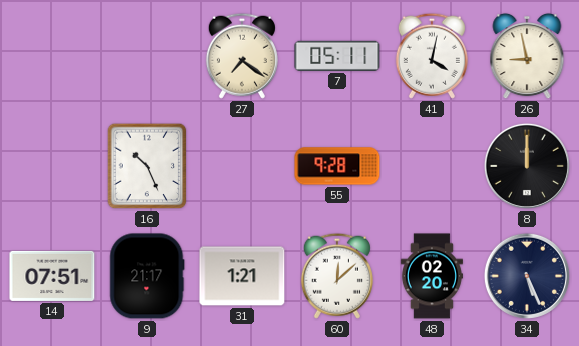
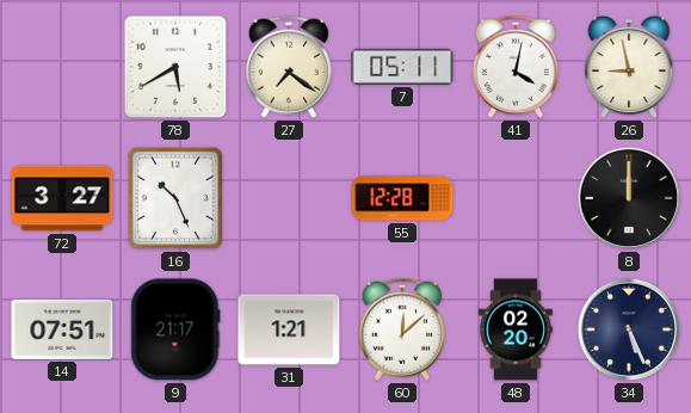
78: none -> 5:40 (175, 67)
72: none -> 3:27 (62, 198)
55: 9:28 -> 12:28 (402, 198)
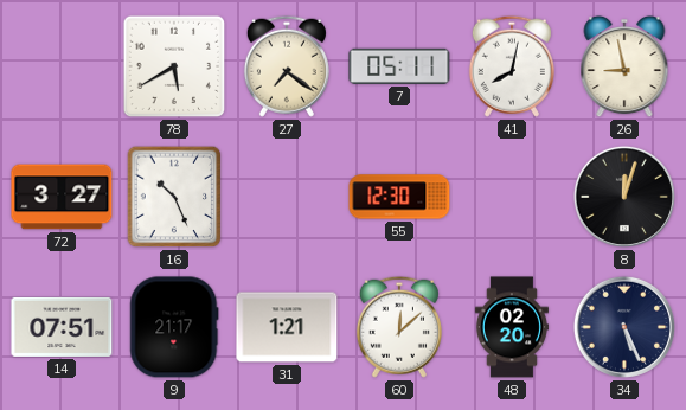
41: 4:02 -> 8:02 (512, 66)
55: 12:28 -> 12:30 (399, 197)
8: 12:00 -> 12:03 (624, 197)
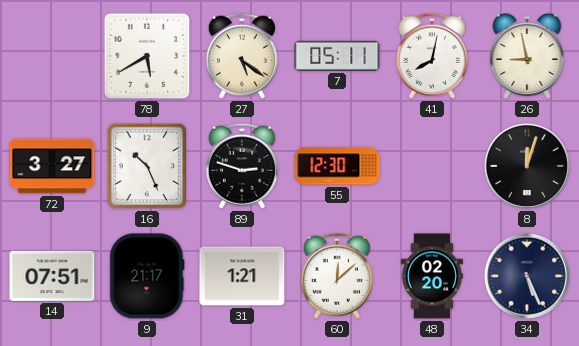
27: 7:21 -> 5:21 (242, 56)
89: none -> 2:48 (242, 166)
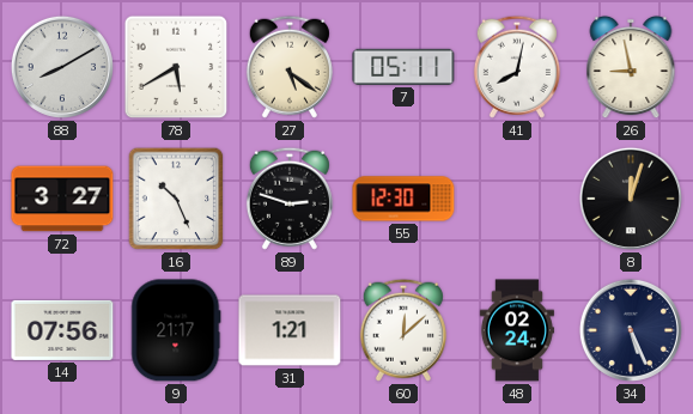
88: none -> 8:10 (62, 67)
14: 07:51 -> 07:56 (62, 330)
48: 02:20 -> 02:24 (517, 330)
